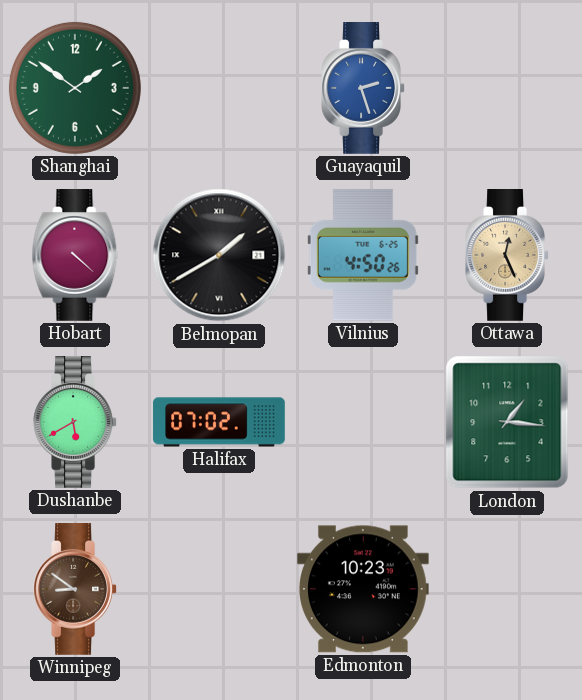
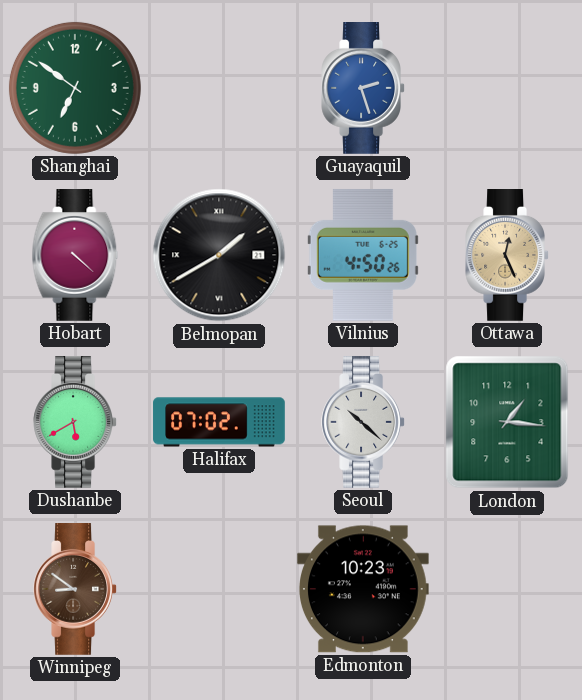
Shanghai: 1:51 -> 6:51 (75, 88)
Seoul: none -> 10:22 (363, 423)
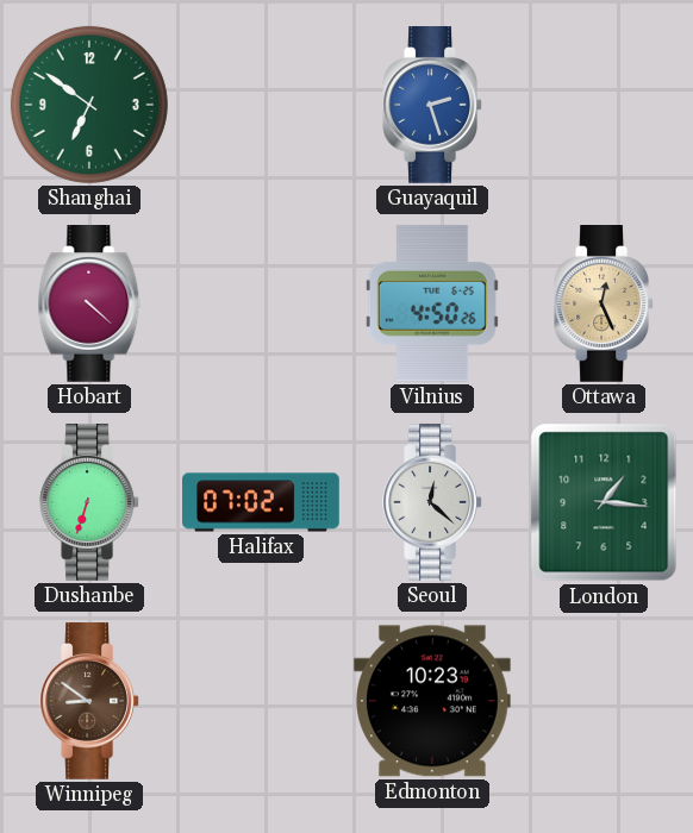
Belmopan: 1:40 -> none (219, 255)
Dushanbe: 5:40 -> 6:33 (89, 503)
Seoul: 10:22 -> 12:22 (432, 503)
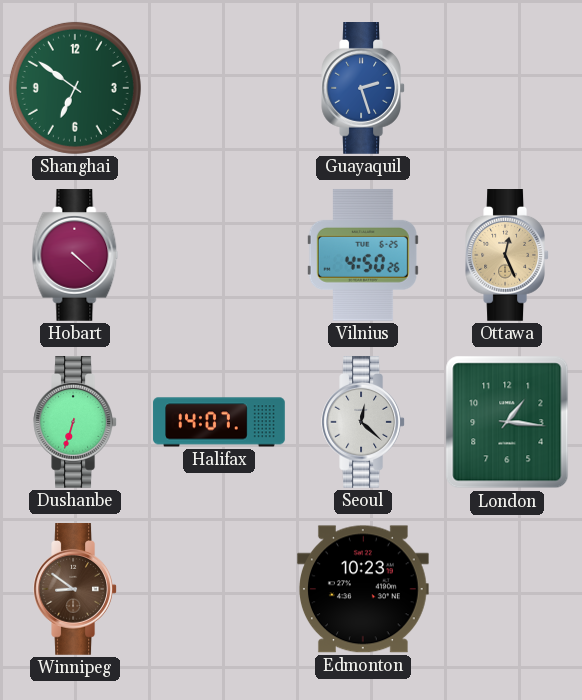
Halifax: 07:02 -> 14:07 (219, 422)
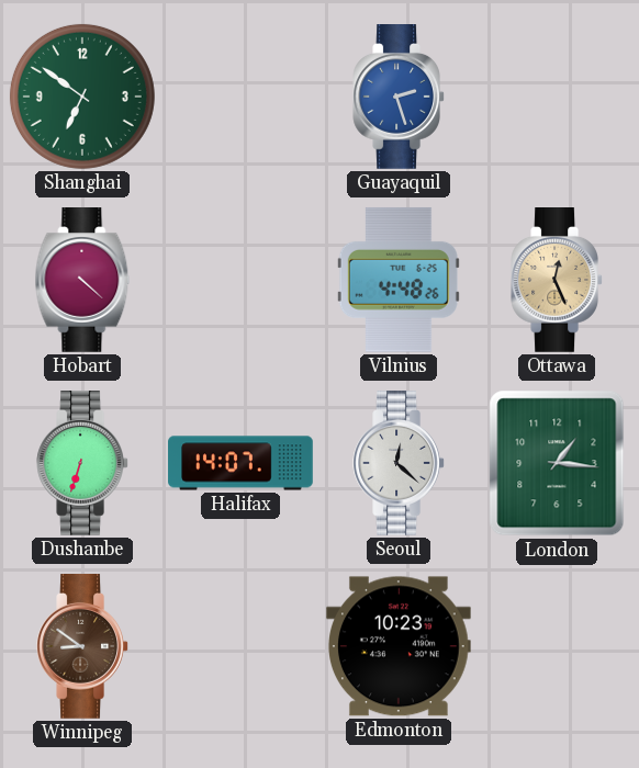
Vilnius: 4:50 -> 4:48 (399, 280)
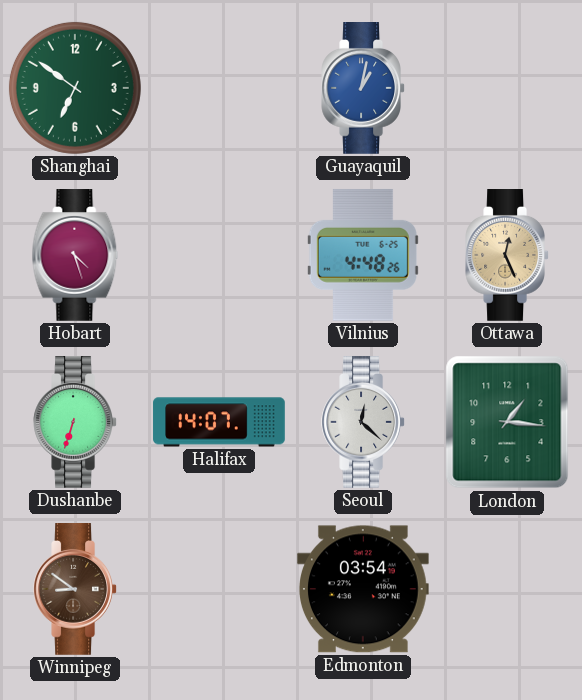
Guayaquil: 2:27 -> 1:02 (363, 89)
Hobart: 4:22 -> 4:27 (75, 256)
Edmonton: 10:23 -> 03:54 (363, 589)
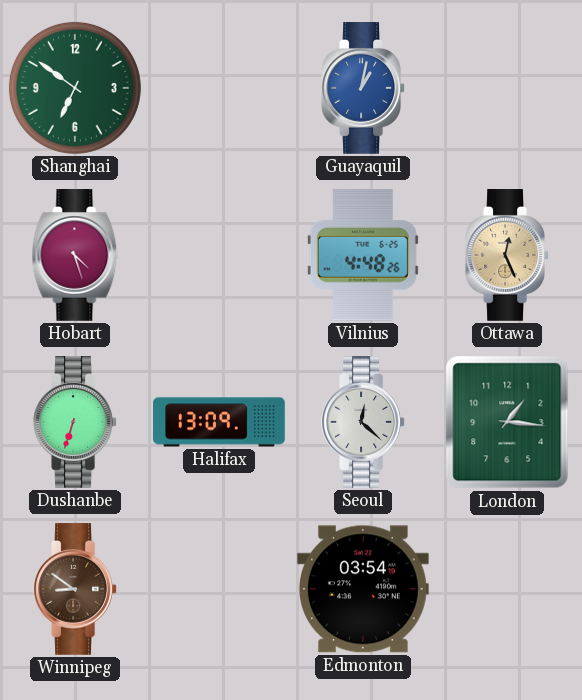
Halifax: 14:07 -> 13:09 (219, 422)
